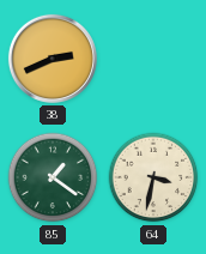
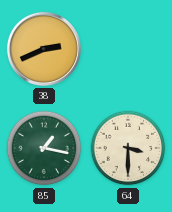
85: 1:21 -> 1:17 (44, 148)
64: 3:32 -> 3:30 (128, 148)
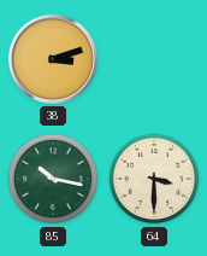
38: 2:41 -> 3:12 (53, 59)
85: 1:17 -> 10:17 (53, 179)
